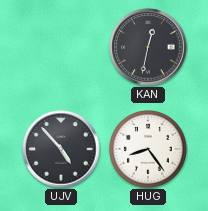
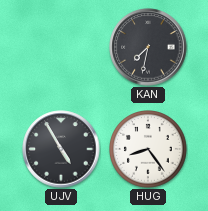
KAN: 12:32 -> 7:32 (148, 47)
UJV: 4:53 -> 4:55 (61, 149)
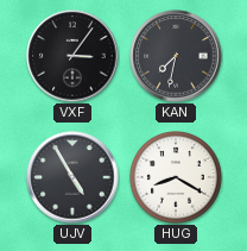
VXF: none -> 3:06 (72, 56)
HUG: 8:24 -> 8:20 (177, 178)
